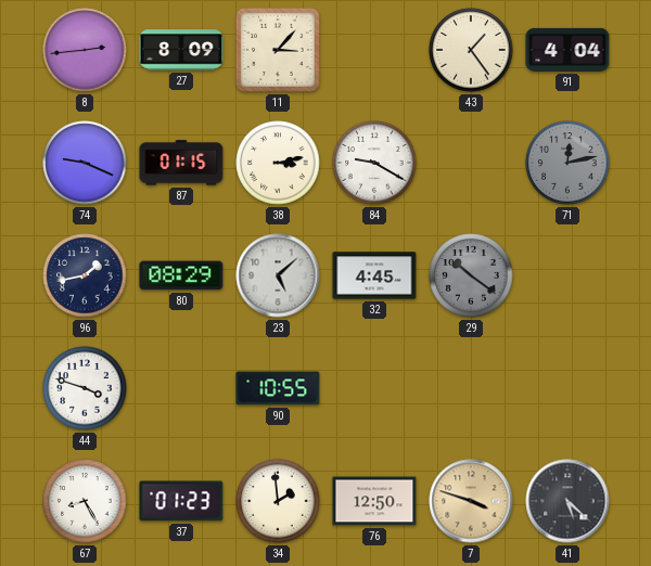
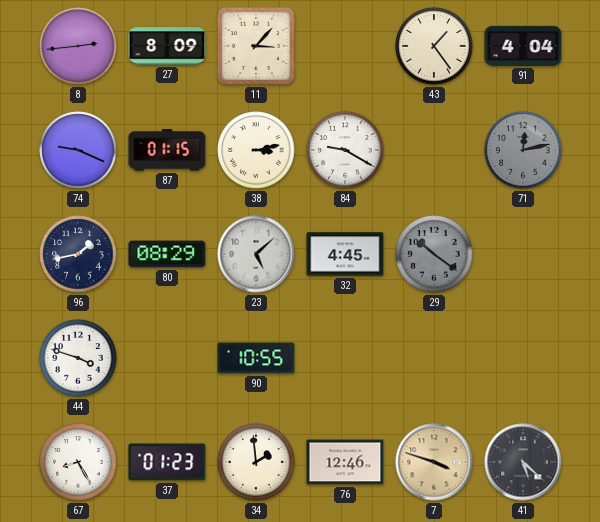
76: 12:50 -> 12:46 (345, 462)
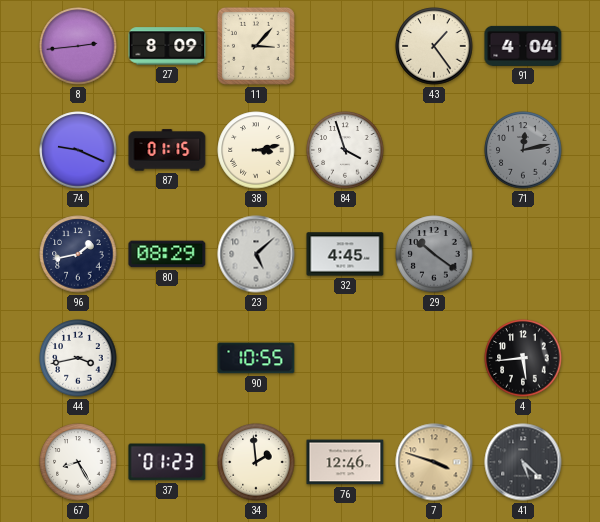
84: 9:20 -> 3:57 (345, 150)
44: 3:48 -> 3:43 (78, 358)
4: none -> 5:44 (523, 358)
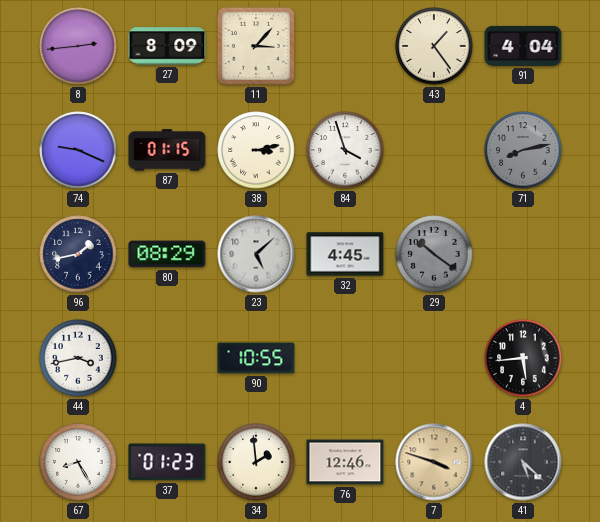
71: 12:13 -> 8:13 (523, 150)
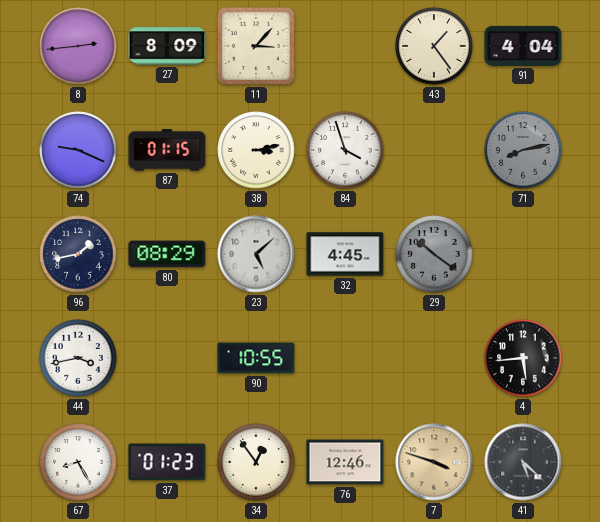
34: 1:59 -> 12:54 (256, 462)
